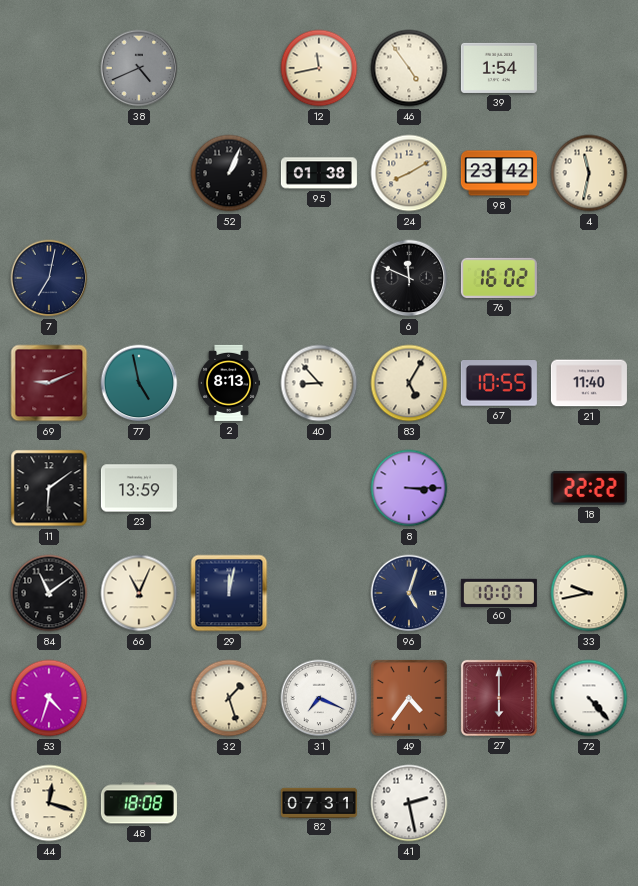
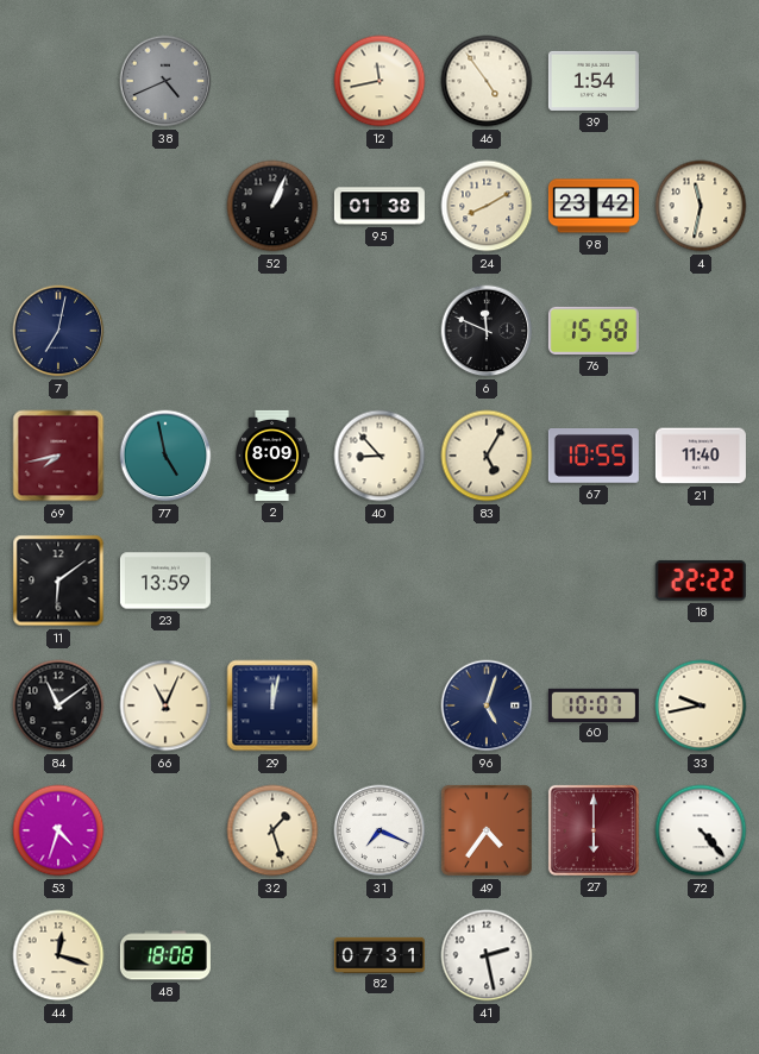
76: 16:02 -> 15:58 (594, 331)
69: 9:11 -> 7:43 (58, 456)
2: 8:13 -> 8:09 (274, 456)
8: 3:15 -> none (409, 488)
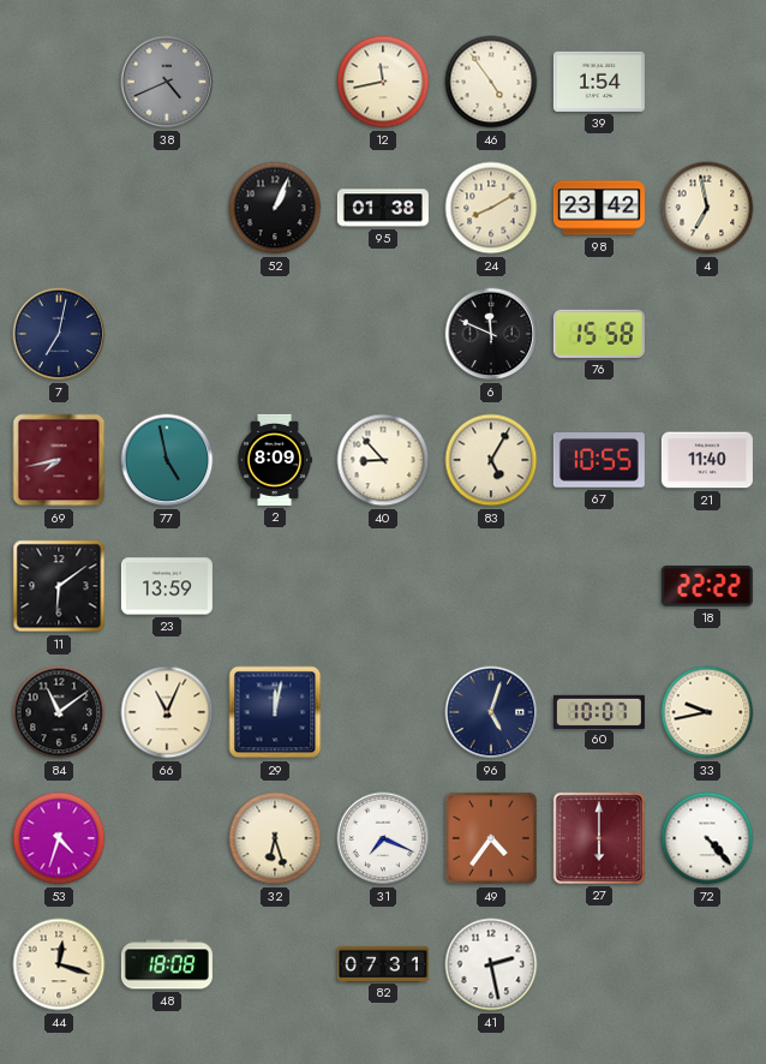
4: 11:32 -> 6:58 (707, 208)
32: 1:27 -> 6:27 (275, 838)
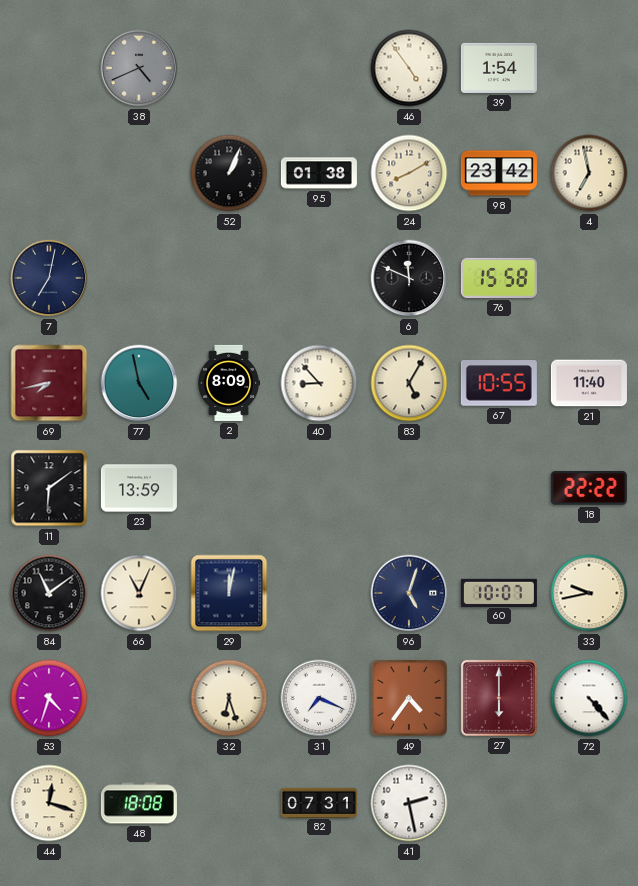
12: 11:43 -> none (383, 82)
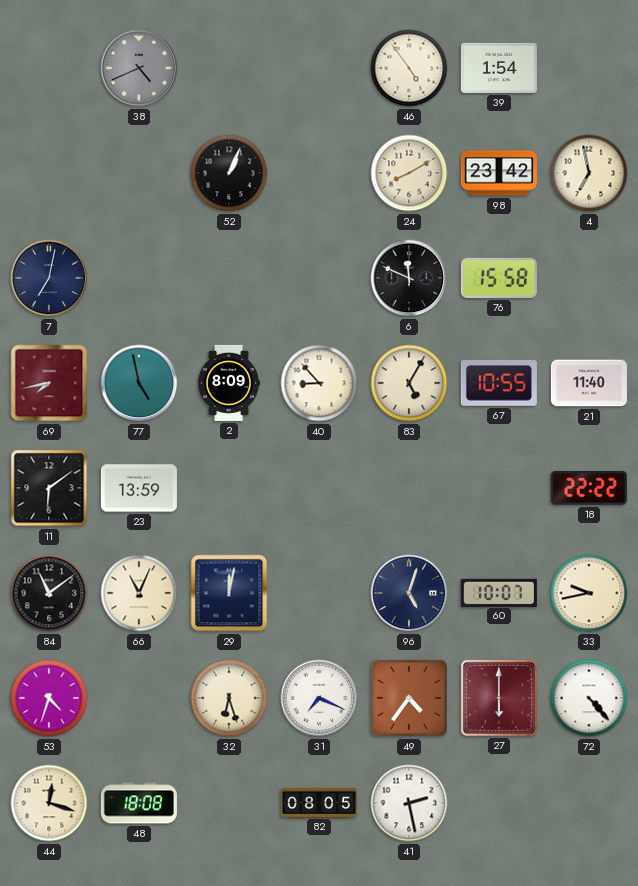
95: 01:38 -> none (319, 173)
82: 07:31 -> 08:05 (319, 802)
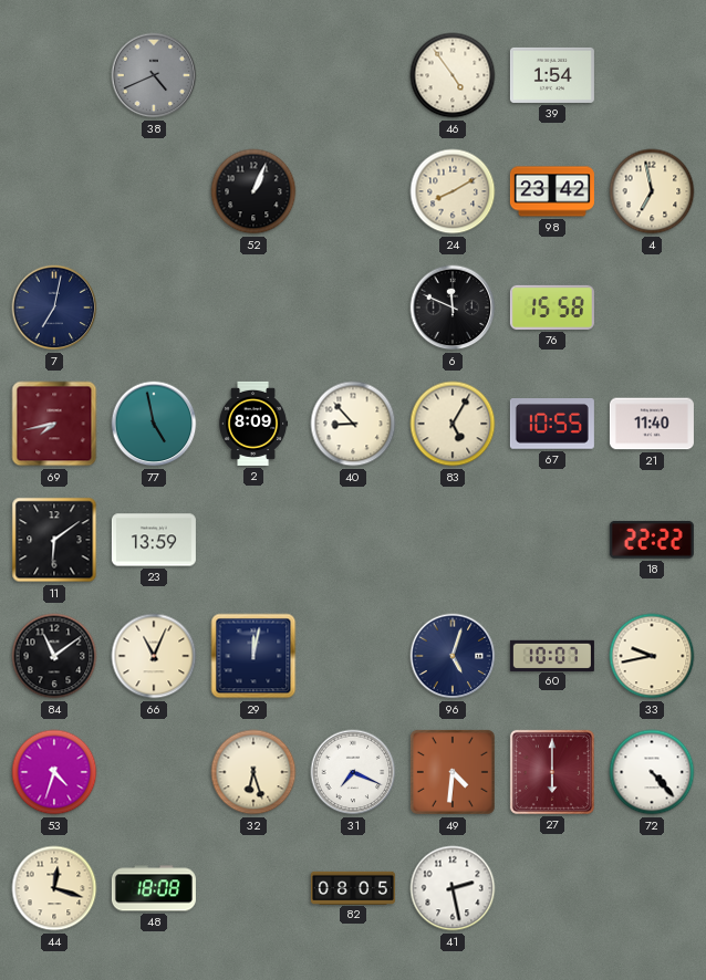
49: 4:36 -> 4:31 (453, 772)
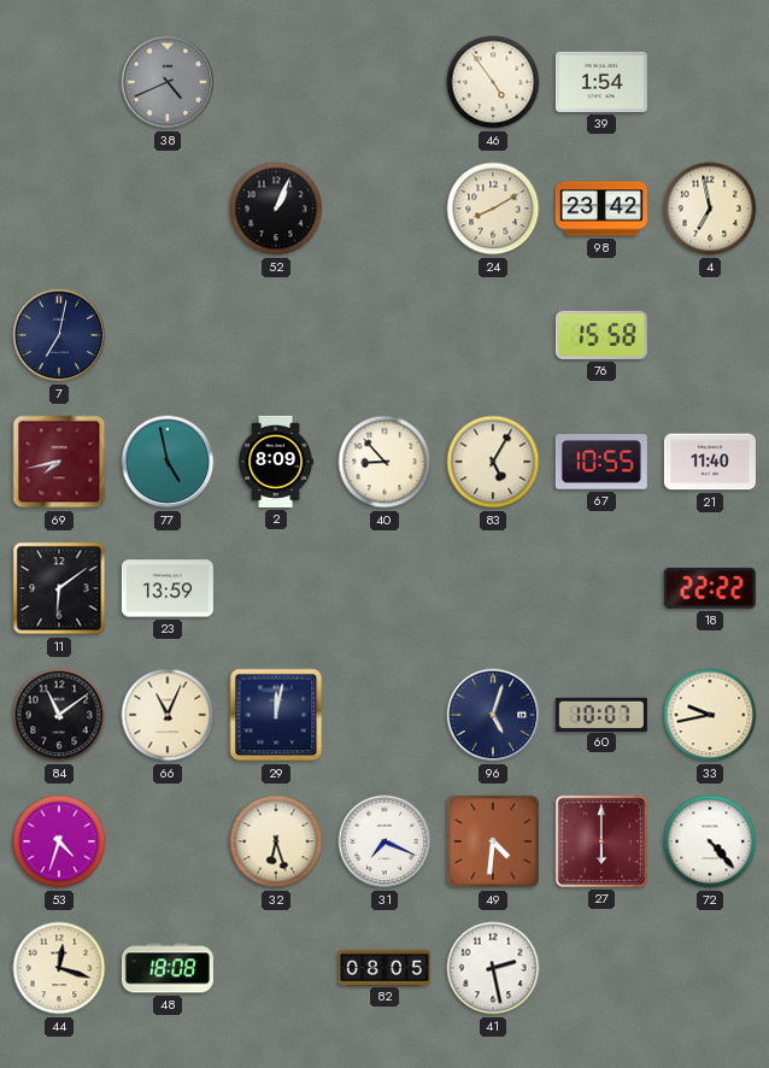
6: 11:49 -> none (453, 307)
